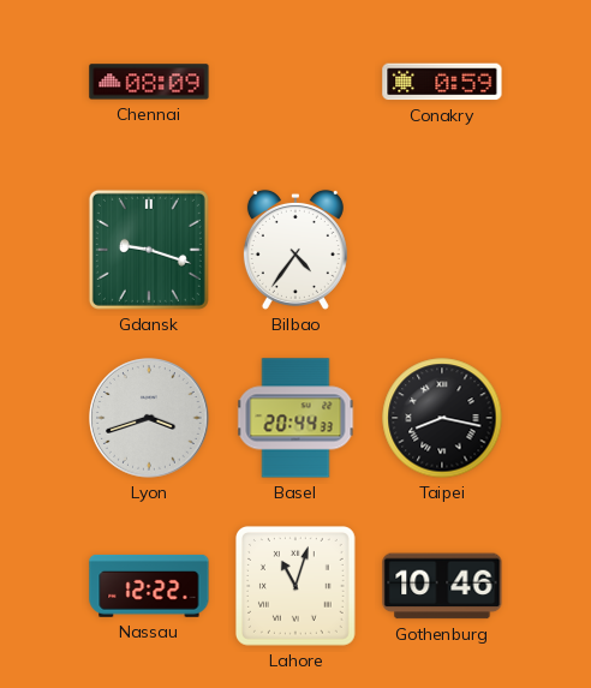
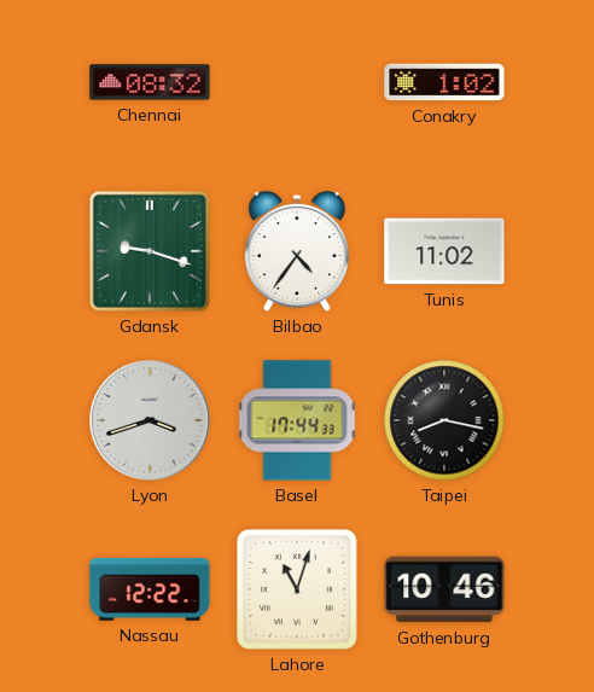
Chennai: 08:09 -> 08:32 (150, 82)
Conakry: 0:59 -> 1:02 (444, 82)
Tunis: none -> 11:02 (444, 251)
Basel: 20:44 -> 17:44 (297, 420)
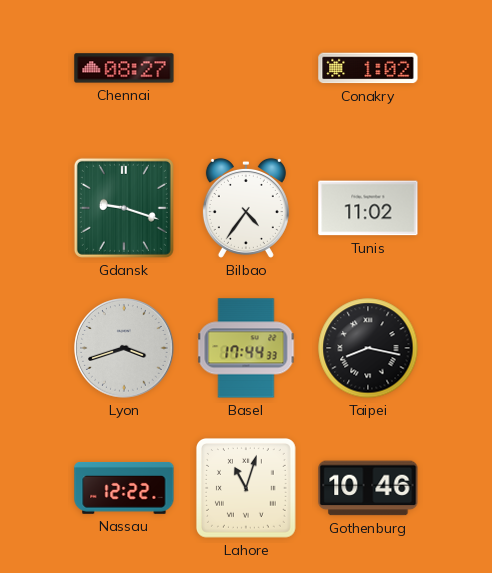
Chennai: 08:32 -> 08:27 (124, 68)
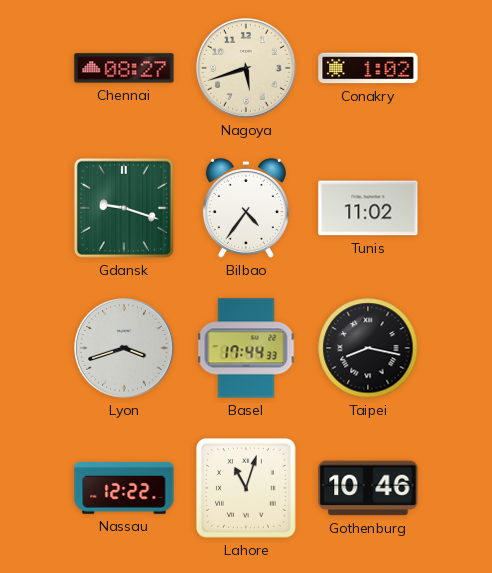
Nagoya: none -> 5:42 (246, 68)
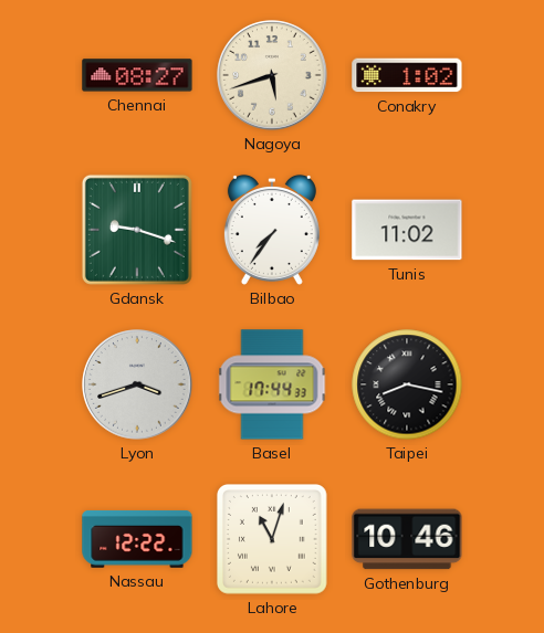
Bilbao: 4:36 -> 7:36 (272, 230)
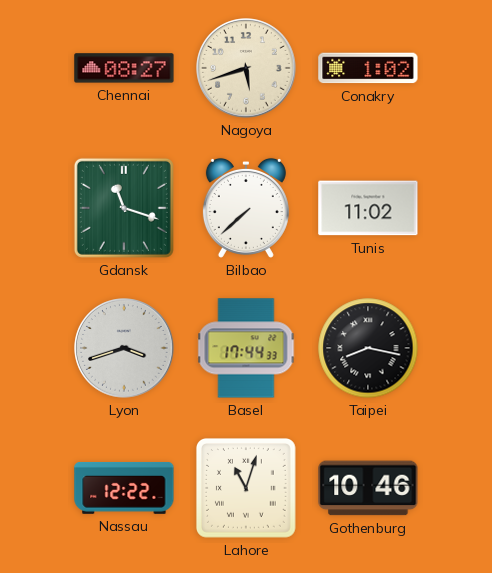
Gdansk: 9:18 -> 11:18 (124, 208)
Bilbao: 7:36 -> 7:38 (246, 208)
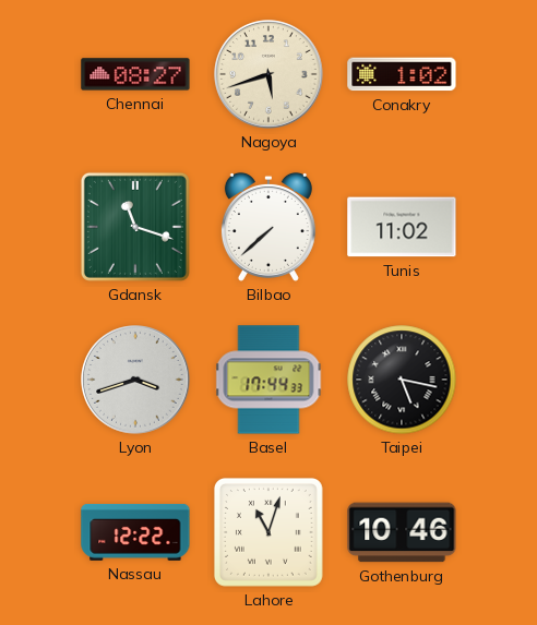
Taipei: 8:17 -> 5:17 (402, 380)
